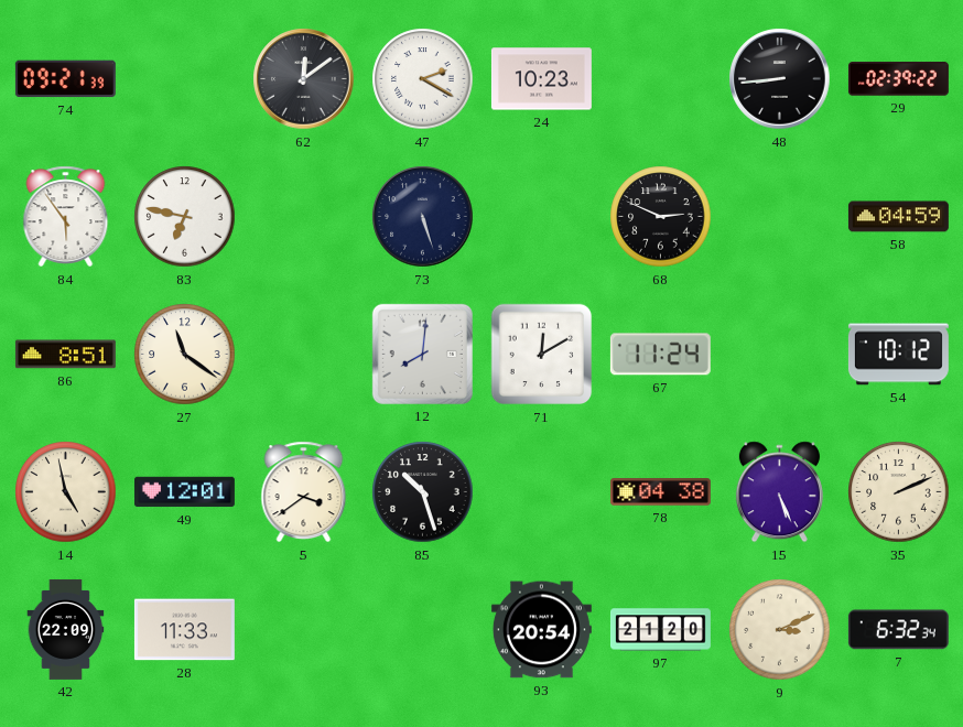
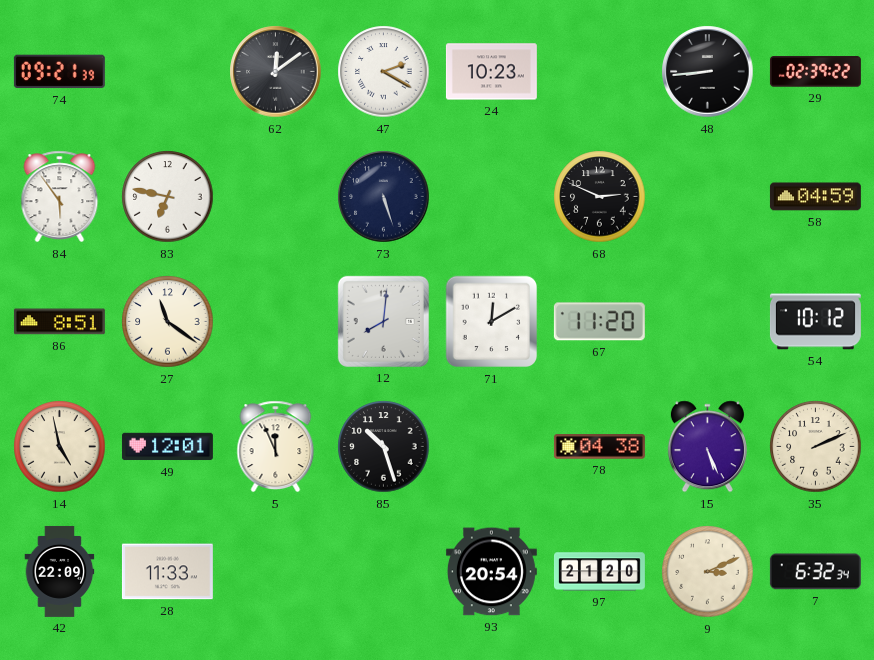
67: 11:24 -> 11:20 (599, 322)
5: 3:39 -> 11:56 (276, 447)
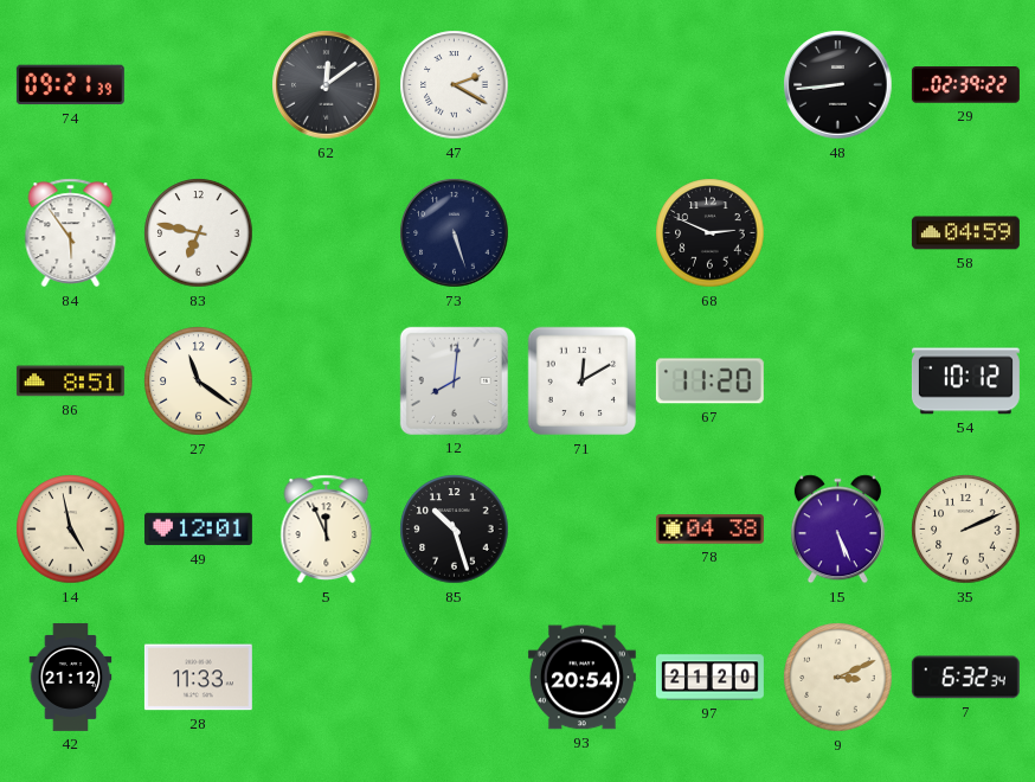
24: 10:23 -> none (491, 72)
42: 22:09 -> 21:12 (71, 677)
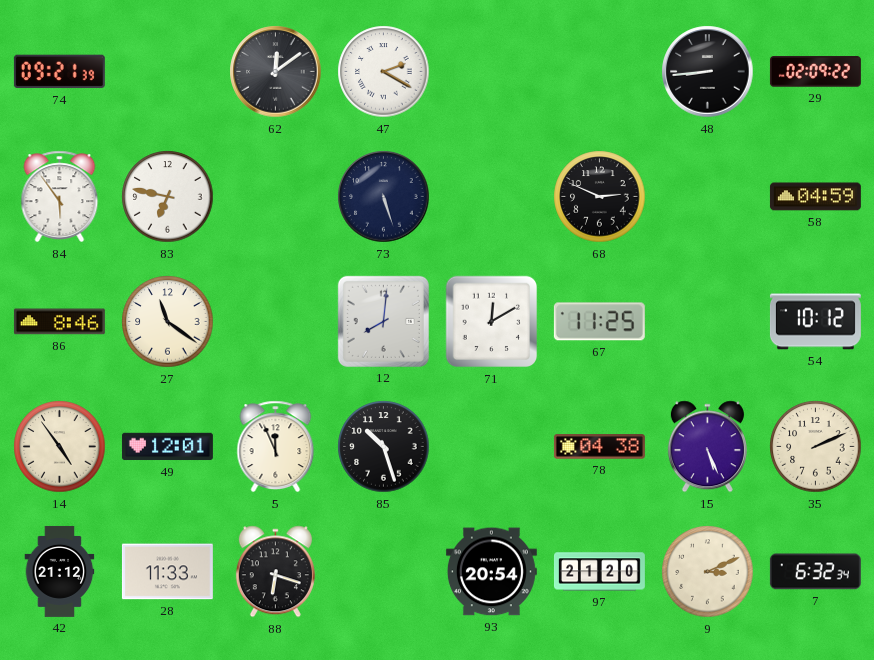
29: 02:39 -> 02:09 (815, 72)
86: 8:51 -> 8:46 (59, 322)
67: 11:20 -> 11:25 (599, 322)
14: 4:58 -> 4:54 (60, 447)
88: none -> 6:18 (275, 572)
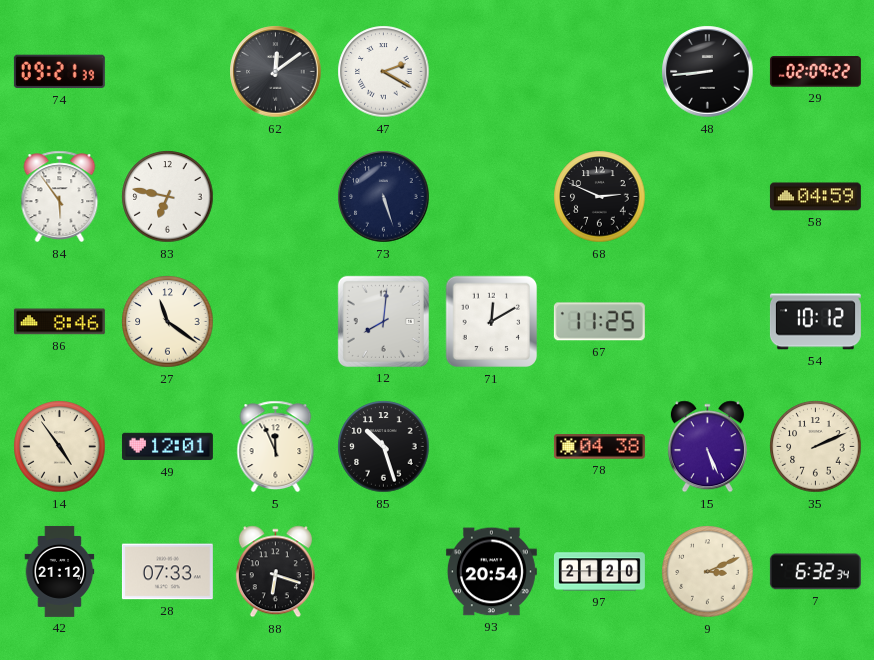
28: 11:33 -> 07:33 (167, 572)
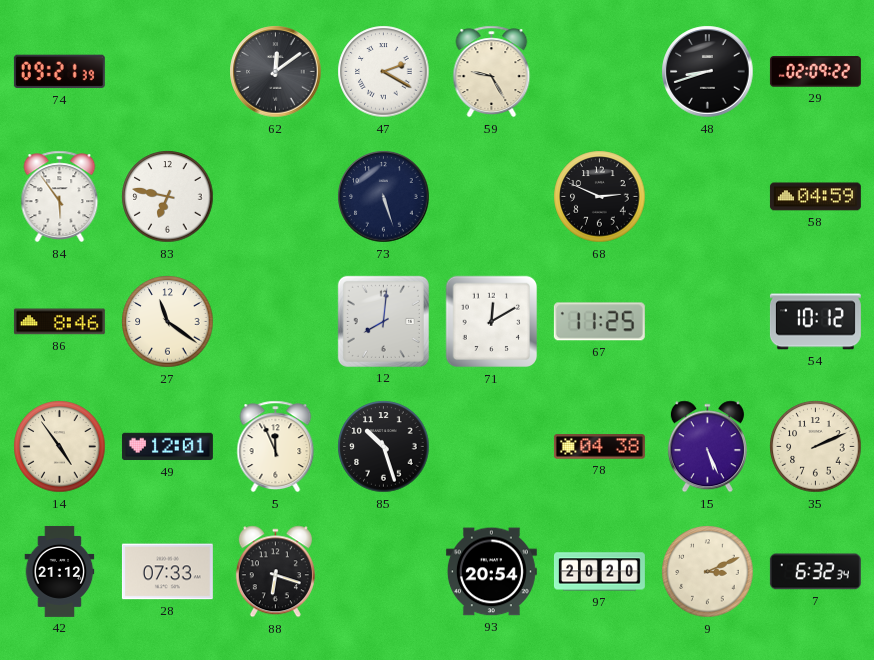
59: none -> 9:25 (492, 72)
48: 8:44 -> 8:42 (708, 72)
97: 21:20 -> 20:20 (599, 572)
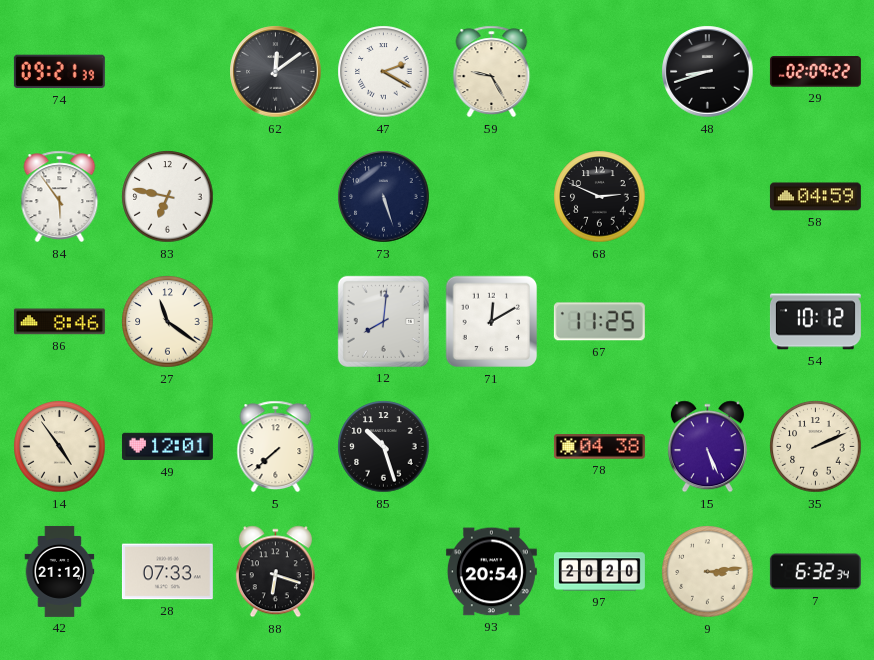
5: 11:56 -> 7:38 (276, 447)
9: 3:11 -> 3:14 (708, 572)
